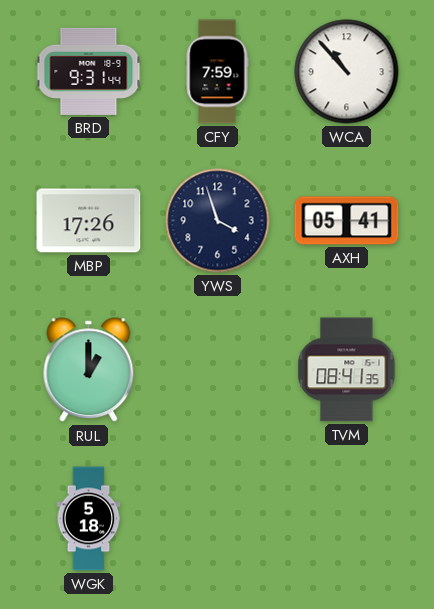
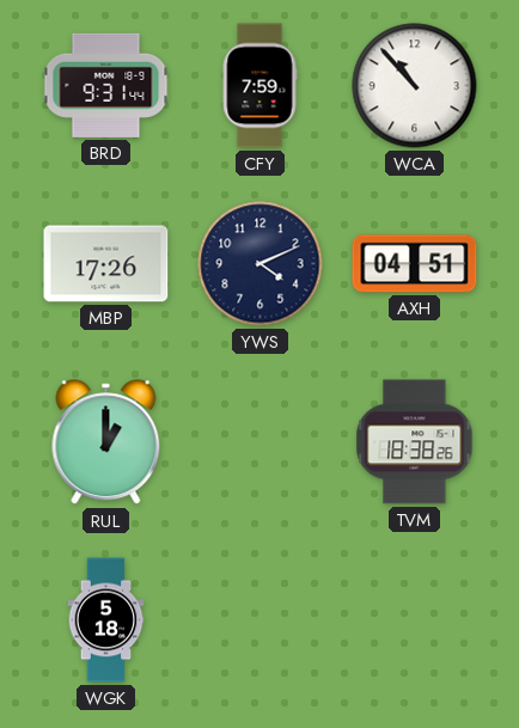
YWS: 3:57 -> 4:11 (261, 264)
AXH: 05:41 -> 04:51 (415, 264)
TVM: 08:41 -> 18:38 (415, 442)
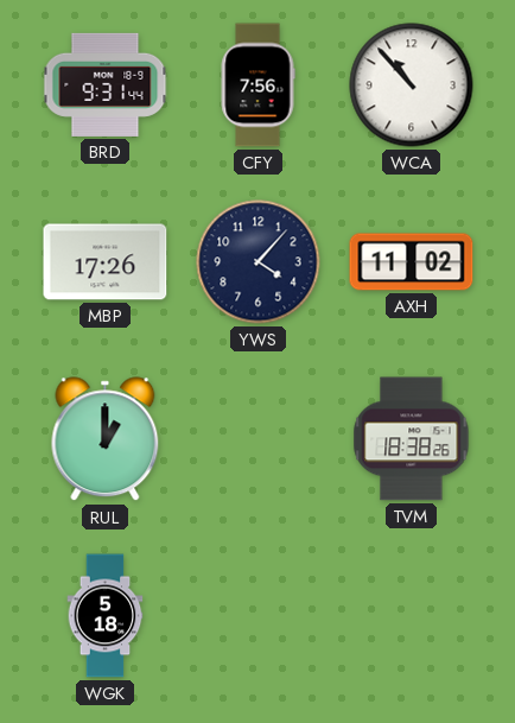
CFY: 7:59 -> 7:56 (257, 85)
YWS: 4:11 -> 4:07 (259, 262)
AXH: 04:51 -> 11:02 (412, 262)
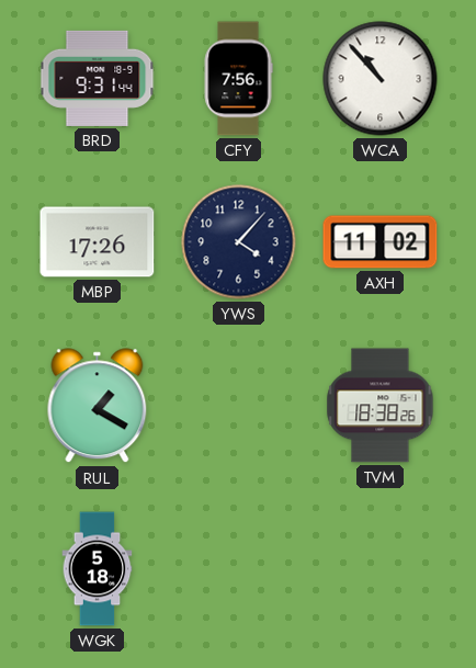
RUL: 1:00 -> 1:20 (98, 406)
